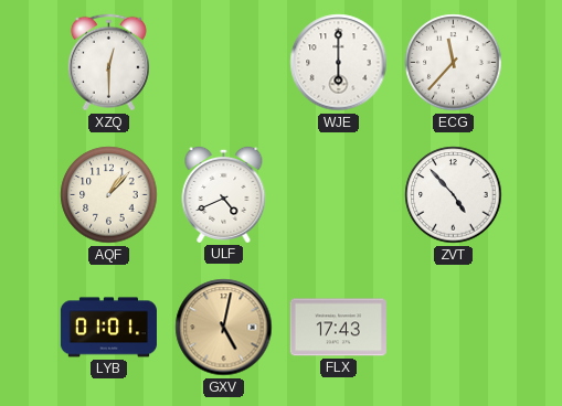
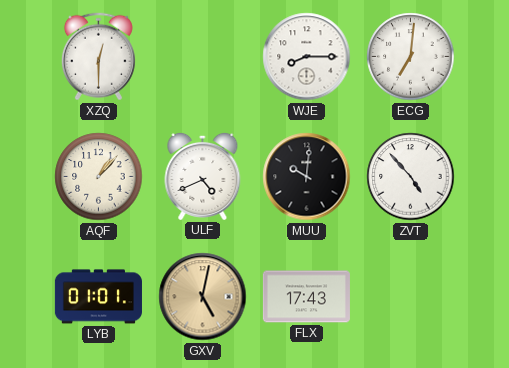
WJE: 6:00 -> 8:15 (307, 57)
ECG: 11:37 -> 7:01 (411, 57)
MUU: none -> 10:01 (307, 177)
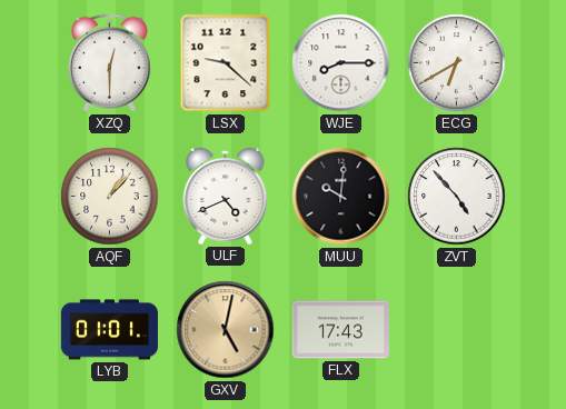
LSX: none -> 9:22 (226, 63)
ECG: 7:01 -> 6:40 (457, 63)
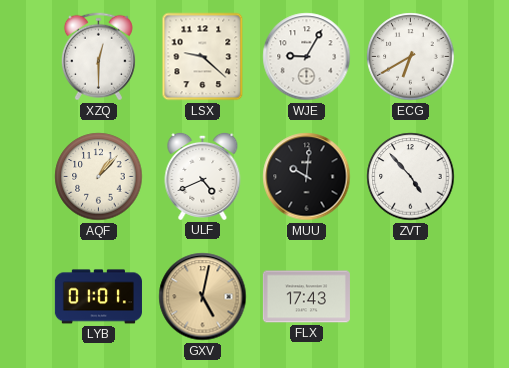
WJE: 8:15 -> 9:05 (307, 57)
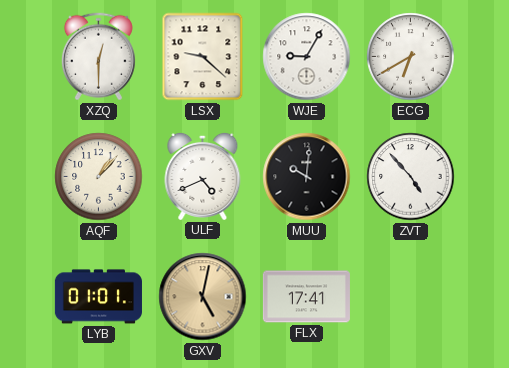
FLX: 17:43 -> 17:41 (306, 297)
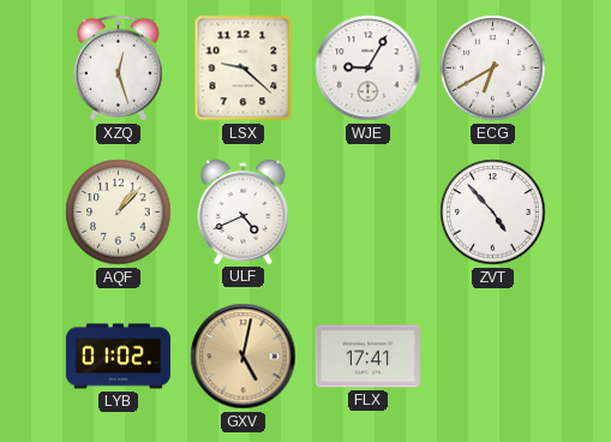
XZQ: 12:30 -> 12:27 (118, 68)
MUU: 10:01 -> none (307, 177)
LYB: 01:01 -> 01:02 (118, 357)
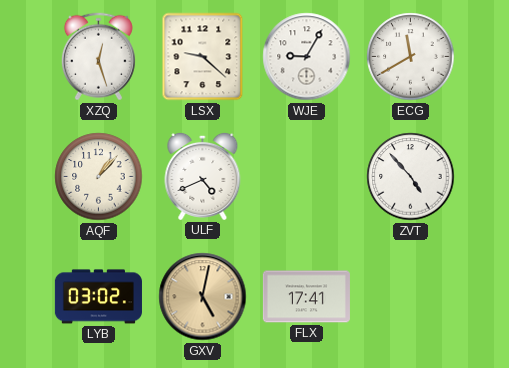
ECG: 6:40 -> 11:40 (411, 57)
LYB: 01:02 -> 03:02 (98, 297)
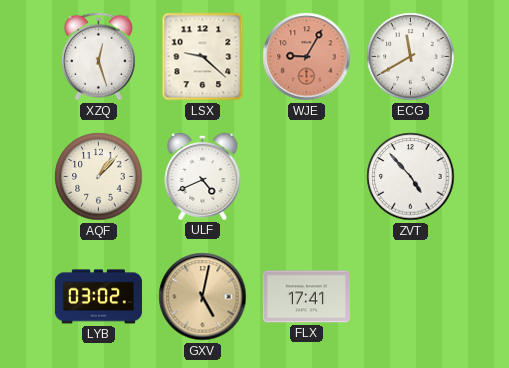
WJE dial: white -> salmon (307, 57)
